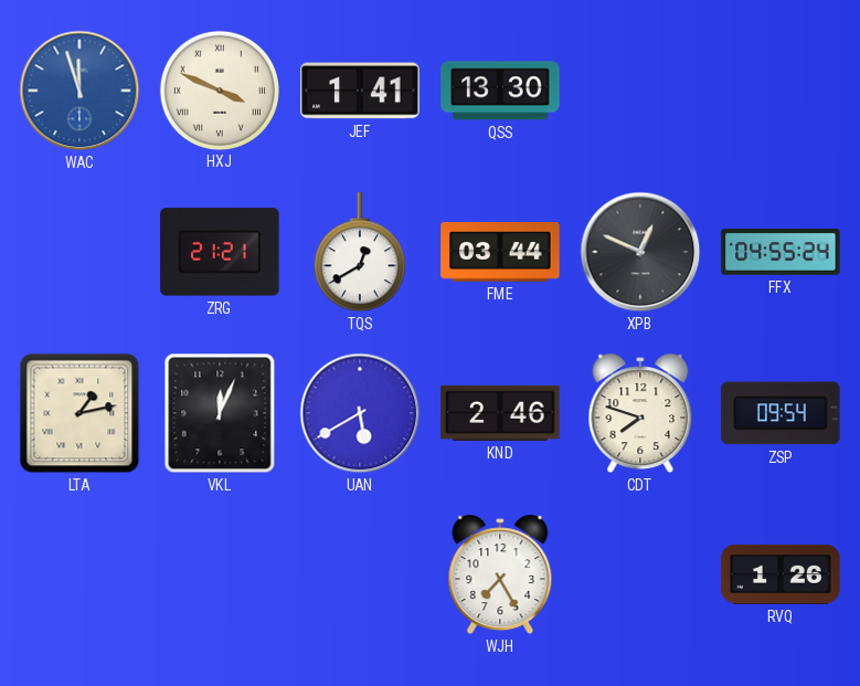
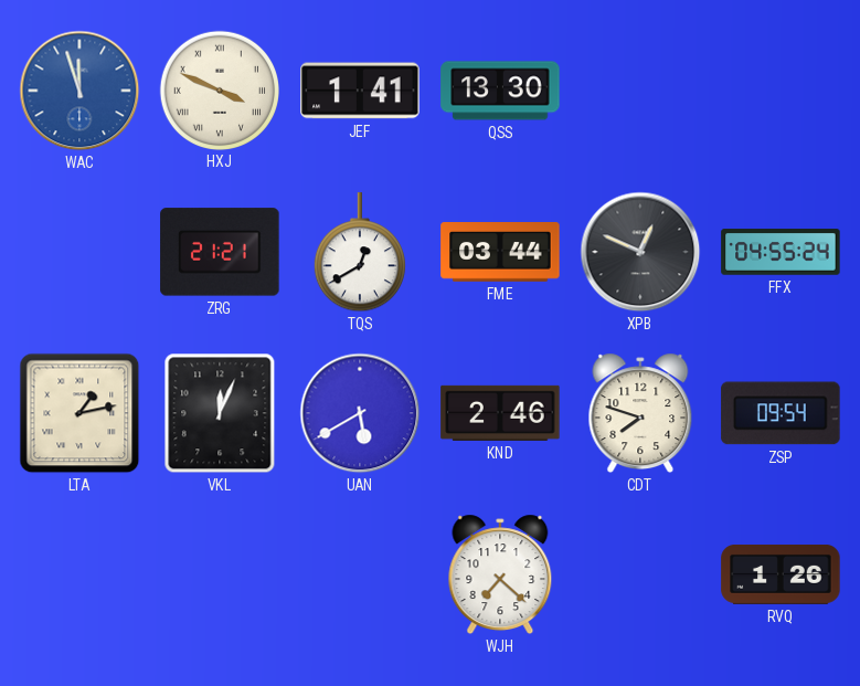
WJH: 7:25 -> 7:22 (500, 574)
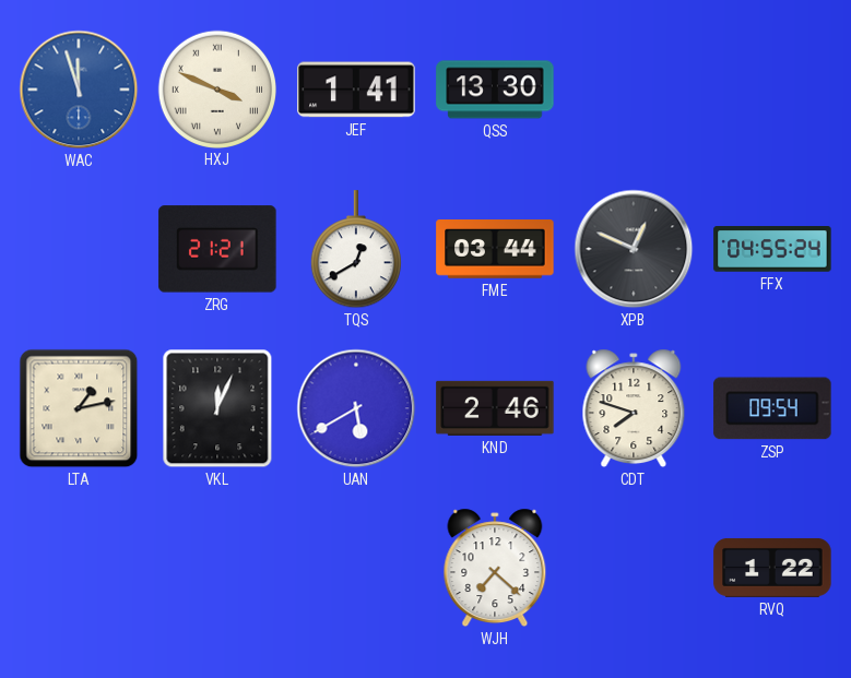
RVQ: 1:26 -> 1:22 (772, 568)
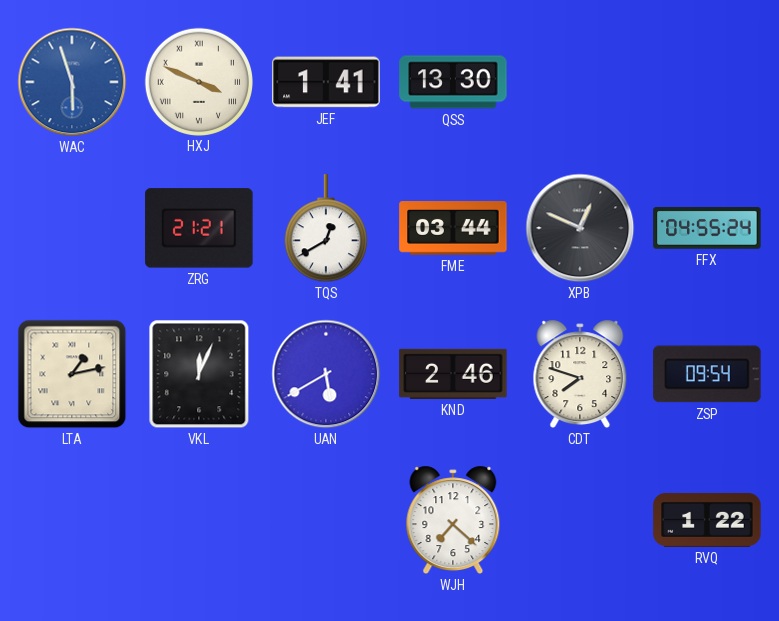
WAC: 11:57 -> 5:57 (72, 82)
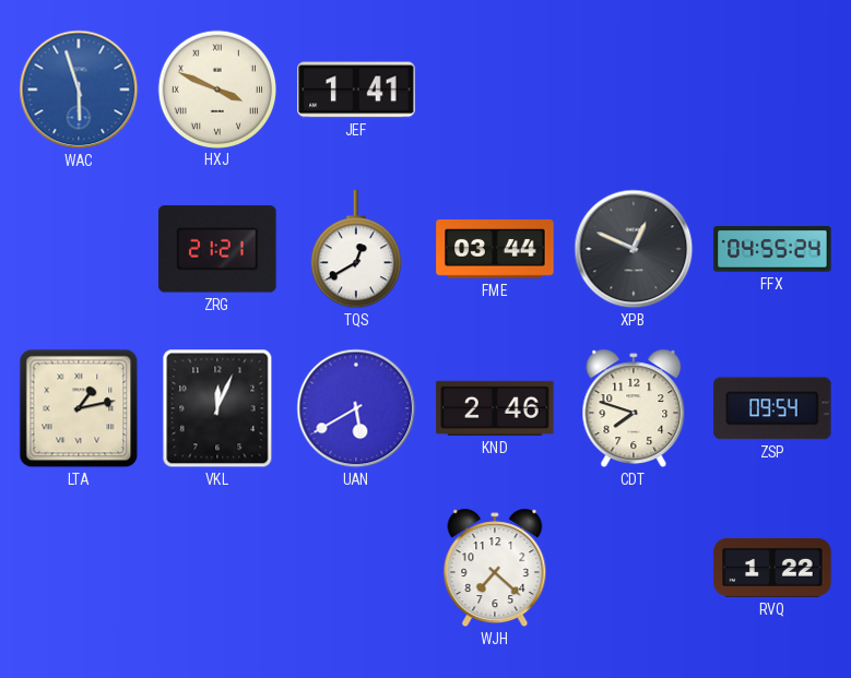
QSS: 13:30 -> none (453, 82)
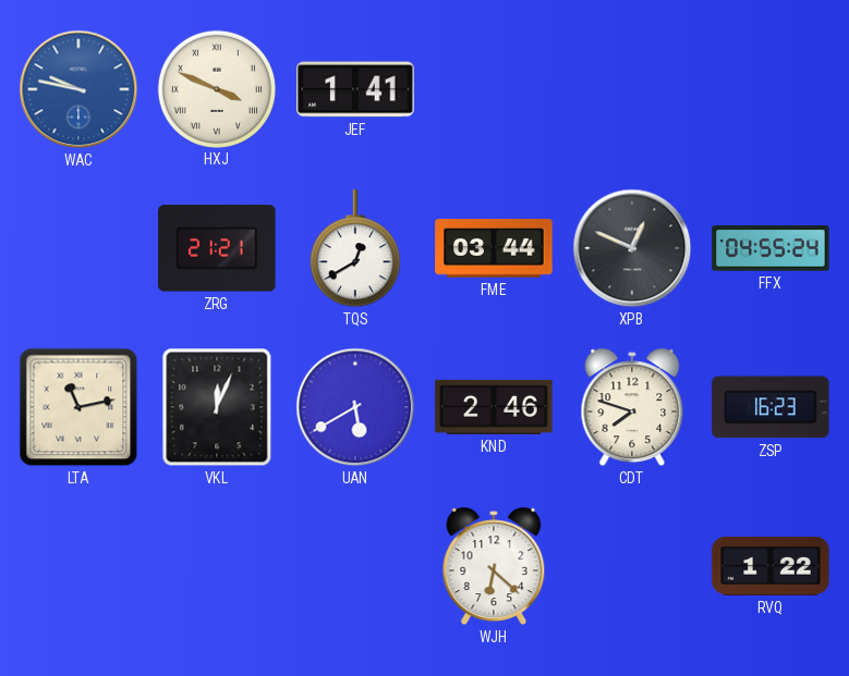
WAC: 5:57 -> 9:47 (78, 89)
LTA: 1:13 -> 11:13 (78, 407)
ZSP: 09:54 -> 16:23 (771, 407)
WJH: 7:22 -> 6:22 (494, 566)
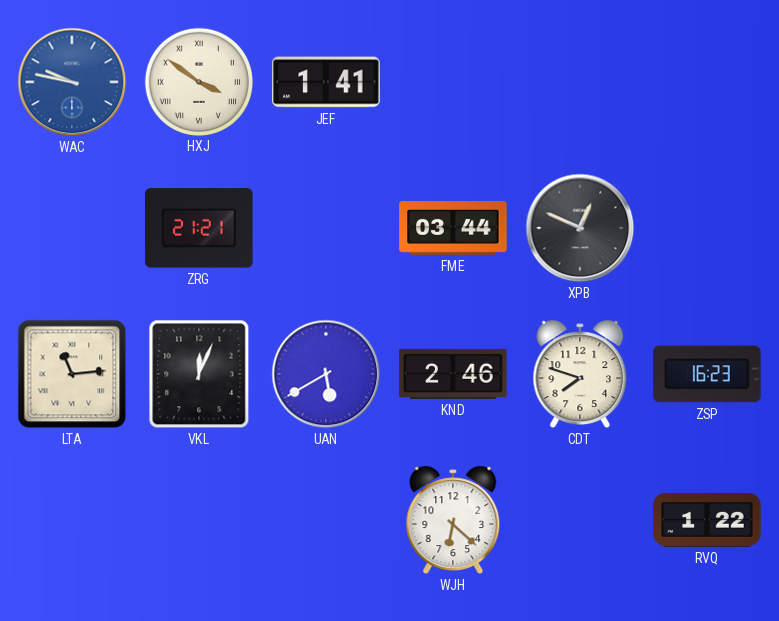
HXJ: 3:49 -> 3:51 (198, 81)
TQS: 12:40 -> none (355, 249)
FFX: 04:55 -> none (771, 248)
LTA: 11:13 -> 11:14 (72, 374)
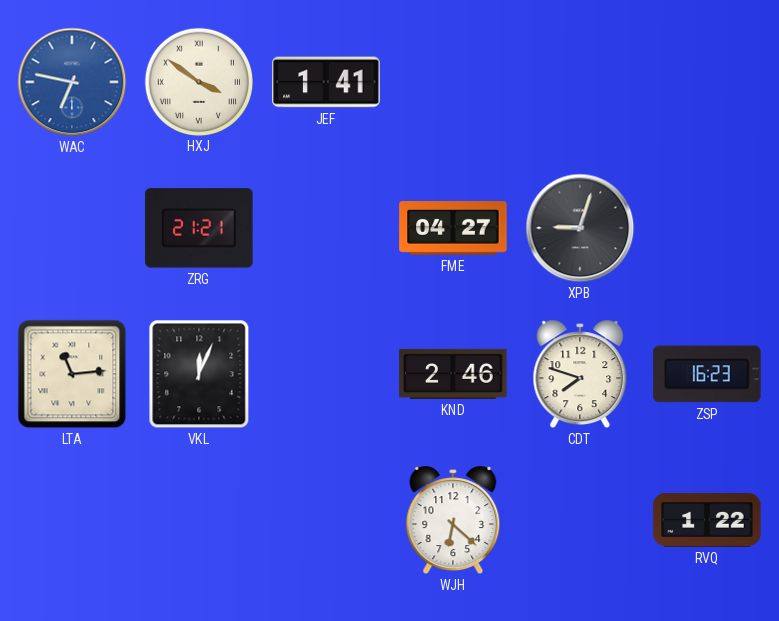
WAC: 9:47 -> 6:47 (72, 82)
FME: 03:44 -> 04:27 (453, 229)
XPB: 12:49 -> 9:03 (580, 228)
UAN: 5:40 -> none (326, 374)
